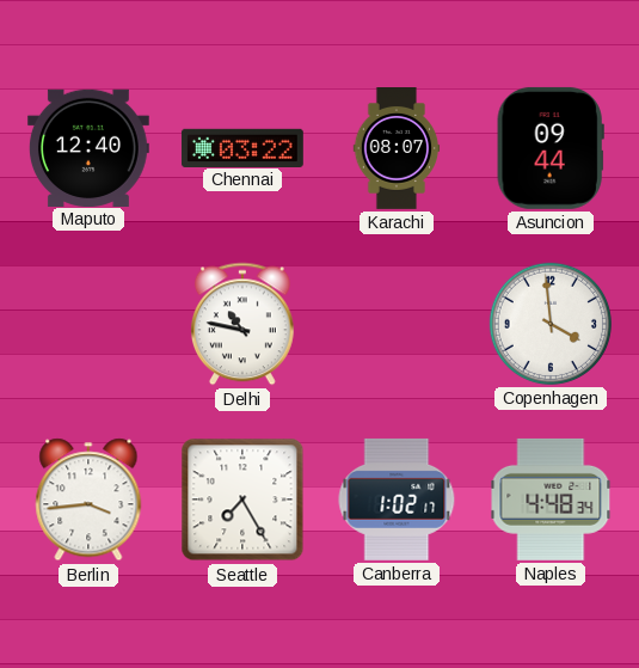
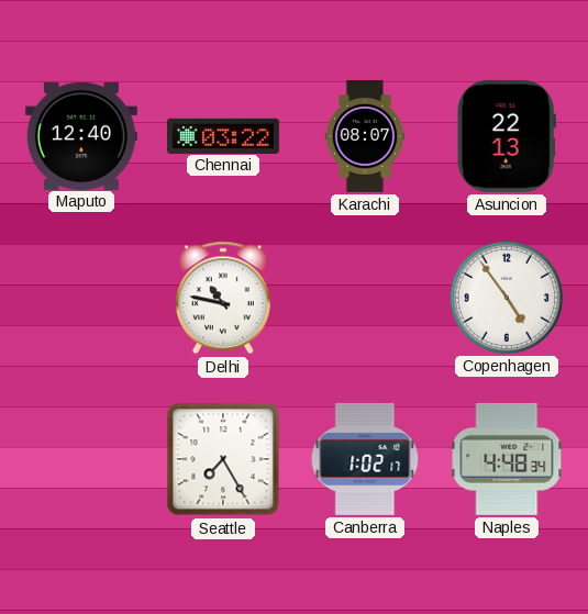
Asuncion: 09:44 -> 22:13 (507, 136)
Copenhagen: 3:59 -> 4:54 (507, 298)
Berlin: 3:44 -> none (88, 500)
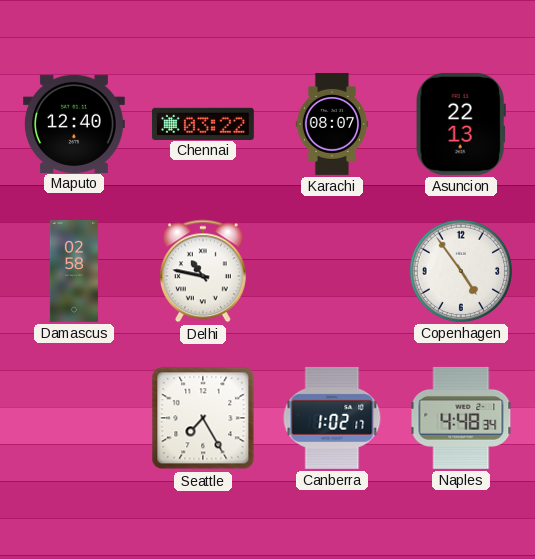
Damascus: none -> 02:58 (74, 272)
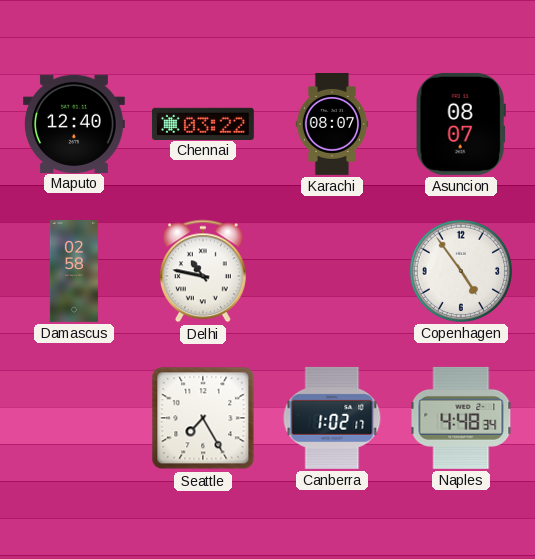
Asuncion: 22:13 -> 08:07 (461, 124)
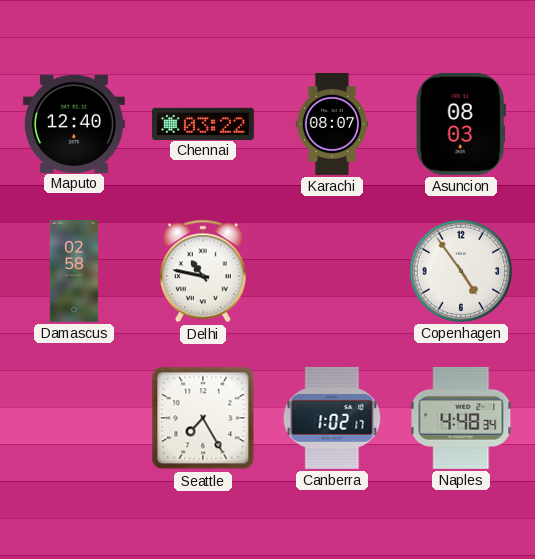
Asuncion: 08:07 -> 08:03 (461, 124)
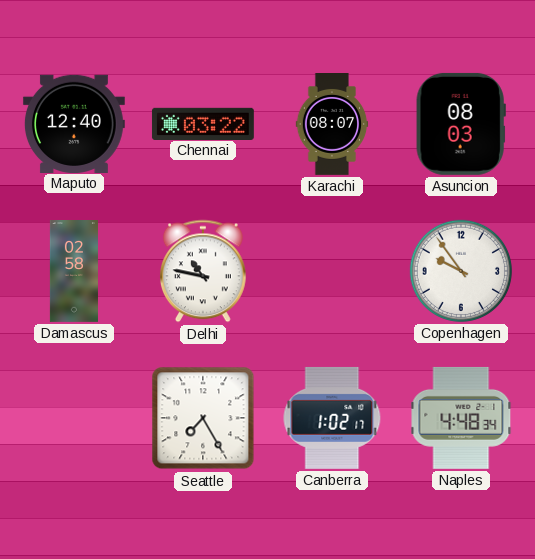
Copenhagen: 4:54 -> 9:54 (461, 271)
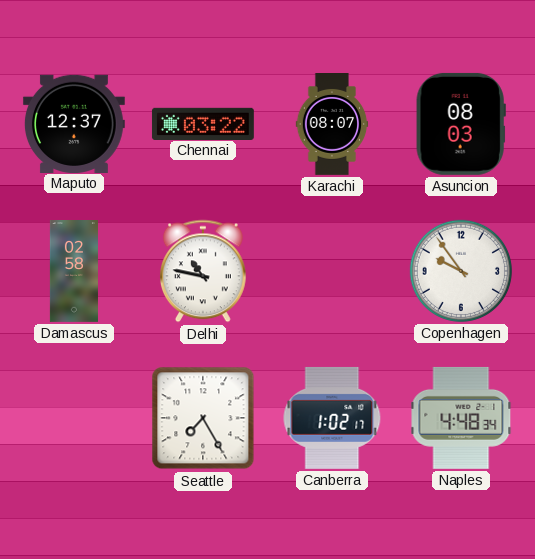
Maputo: 12:40 -> 12:37 (74, 123)
